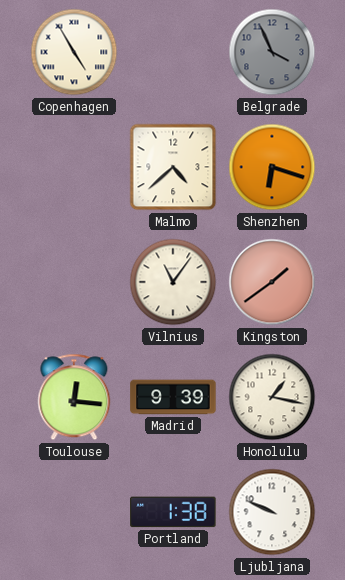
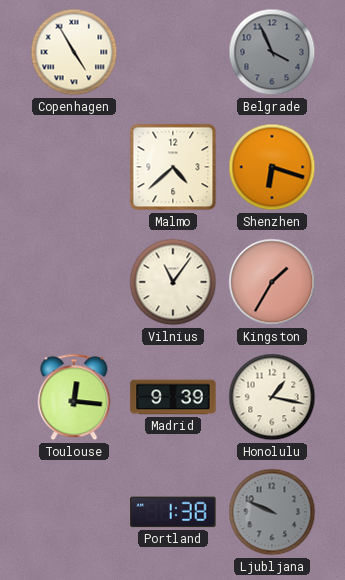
Kingston: 1:39 -> 1:35 (272, 282)
Ljubljana dial: white -> grey (272, 512)
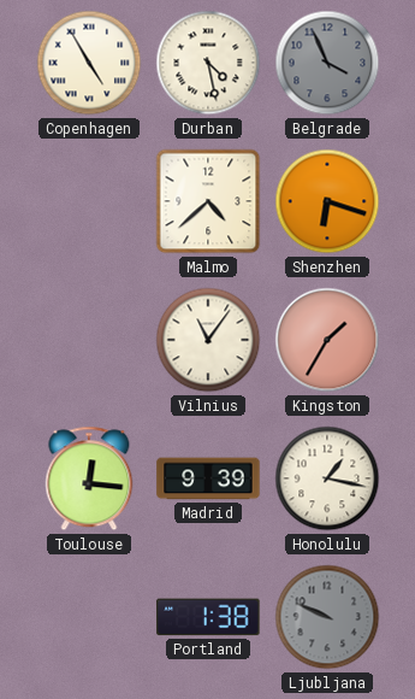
Durban: none -> 4:28 (208, 63)
